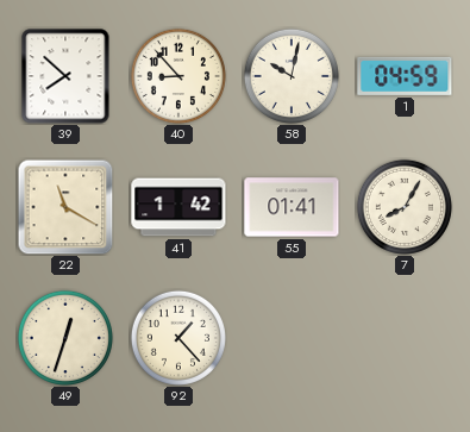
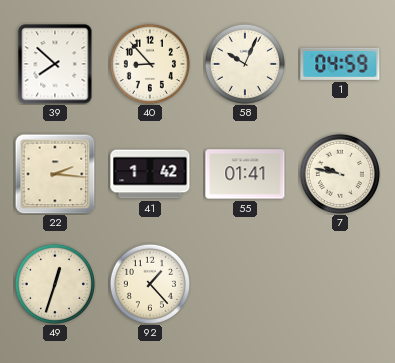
58: 10:02 -> 10:04 (245, 64)
22: 11:20 -> 2:16 (55, 174)
7: 8:05 -> 9:47 (340, 174)
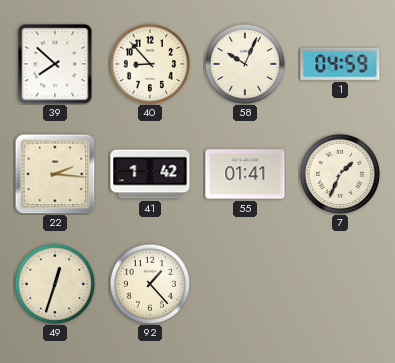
7: 9:47 -> 1:34 (340, 174)
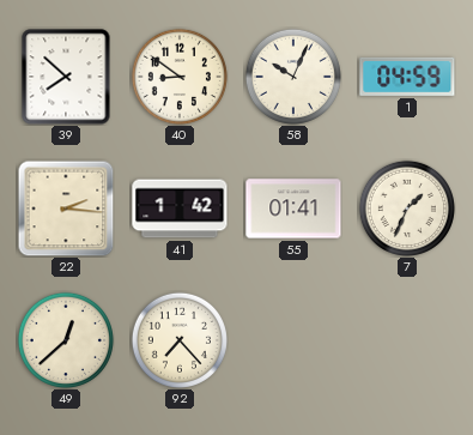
40: 8:53 -> 8:51 (180, 77)
49: 12:33 -> 12:38 (66, 340)
92: 1:23 -> 7:23 (180, 340)
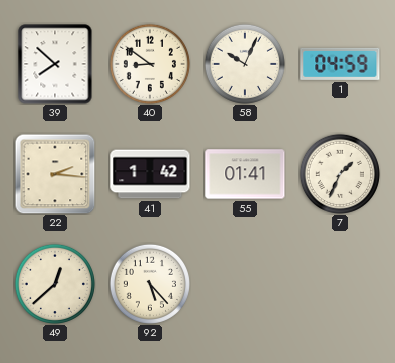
92: 7:23 -> 5:23 (150, 284)
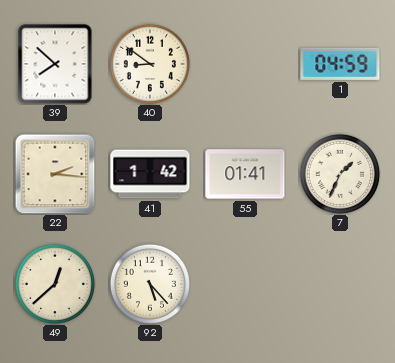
58: 10:04 -> none (245, 64)
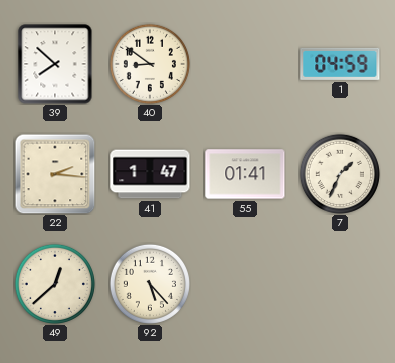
41: 1:42 -> 1:47 (150, 174)
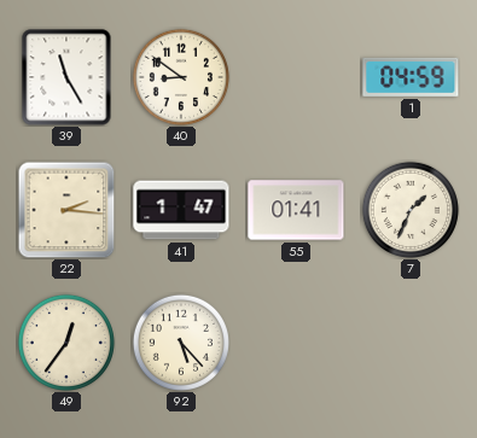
39: 7:52 -> 11:25 (66, 77)
49: 12:38 -> 12:36 (66, 343)
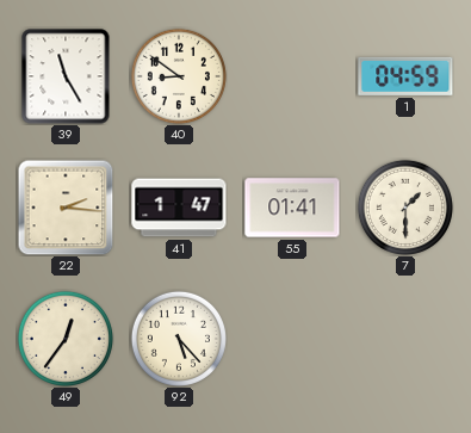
7: 1:34 -> 1:30 (405, 208)
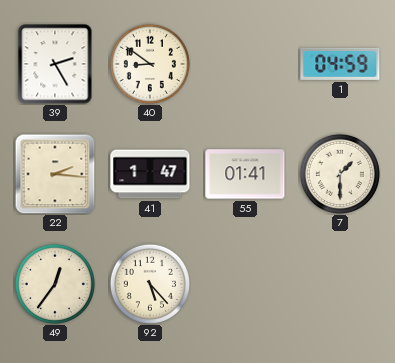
39: 11:25 -> 2:25 (55, 64)
